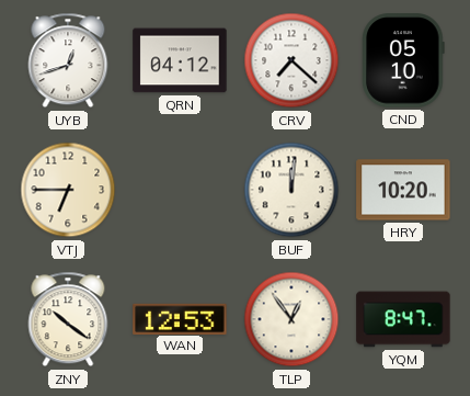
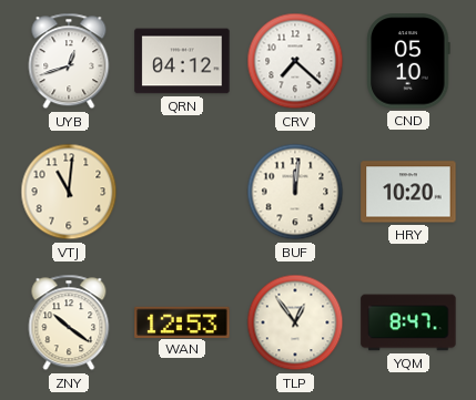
VTJ: 6:45 -> 11:01 (69, 192)
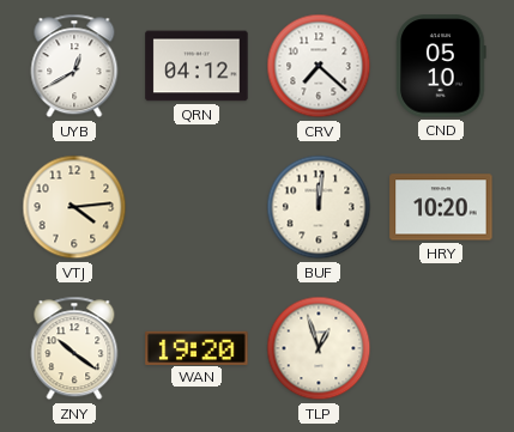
UYB: 12:42 -> 12:40 (74, 66)
VTJ: 11:01 -> 4:14 (74, 207)
WAN: 12:53 -> 19:20 (196, 347)
TLP: 12:54 -> 12:57 (319, 348)
YQM: 8:47 -> none (408, 322)
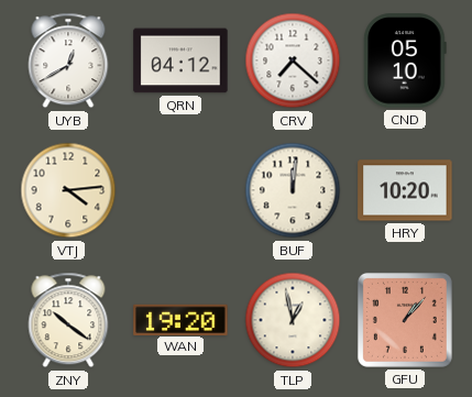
TLP: 12:57 -> 12:58 (293, 320)
GFU: none -> 1:07 (405, 320)
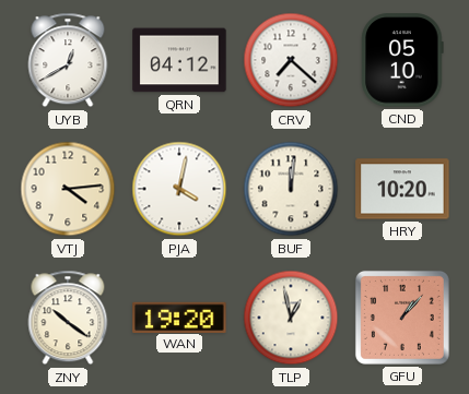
PJA: none -> 4:02 (179, 189)
